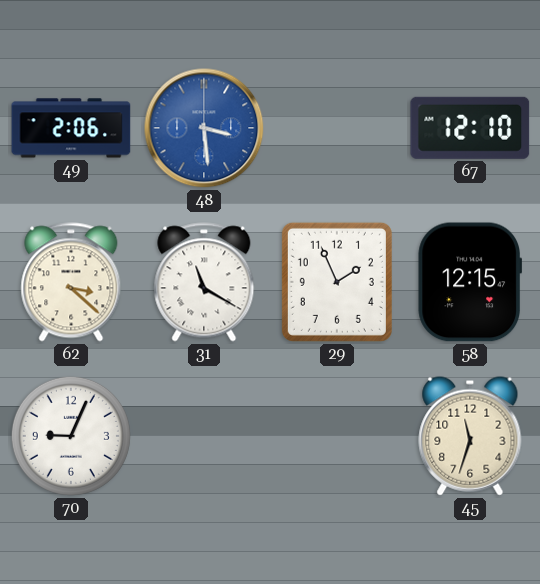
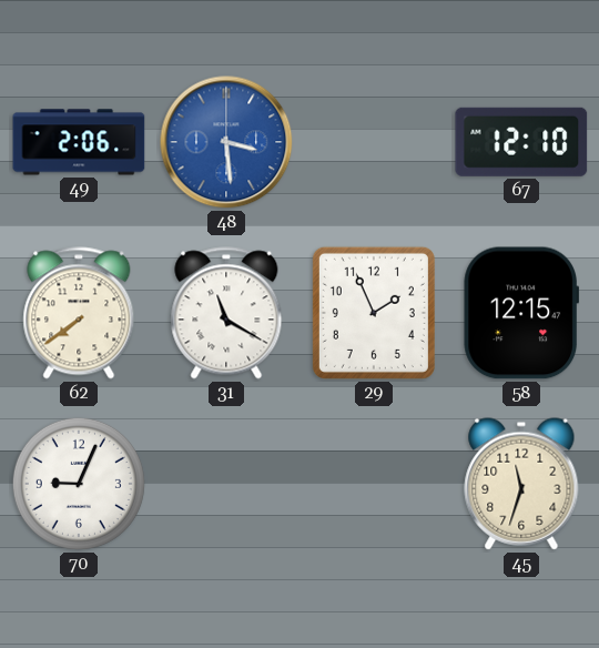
62: 3:22 -> 7:39 (79, 313)
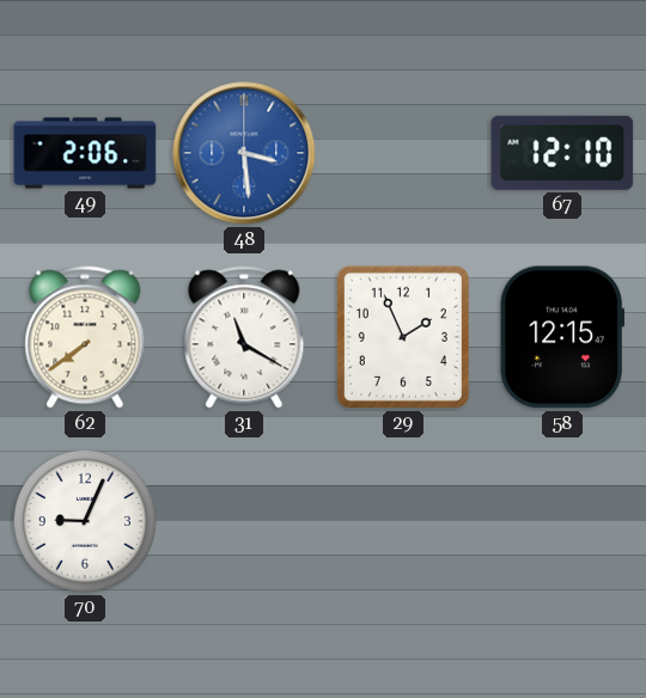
45: 11:33 -> none (521, 484)
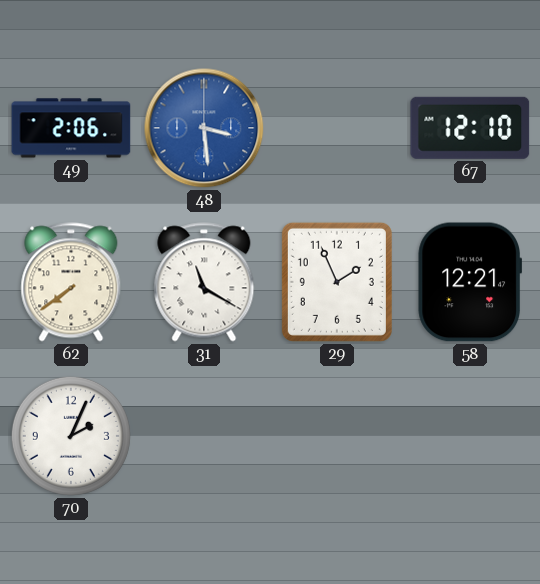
58: 12:15 -> 12:21 (469, 282)
70: 9:04 -> 2:04 (71, 436)
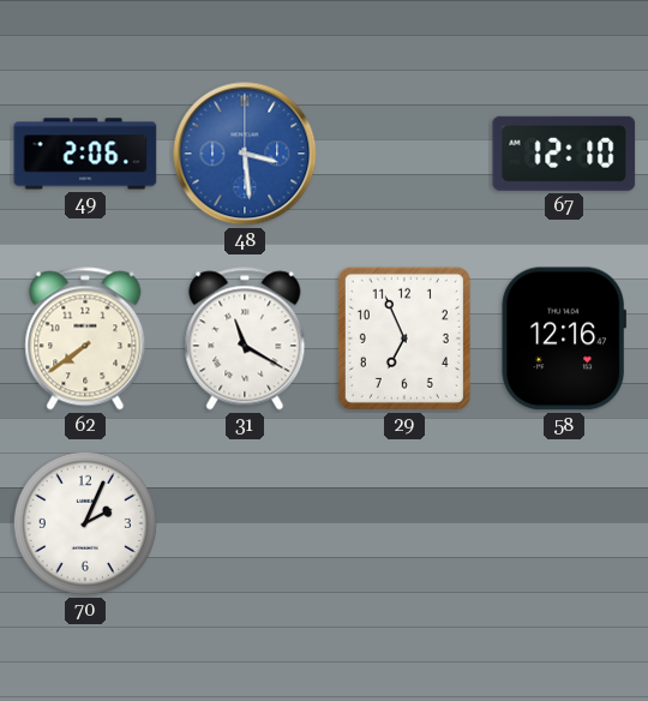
29: 1:56 -> 6:56 (404, 338)
58: 12:21 -> 12:16 (563, 338)
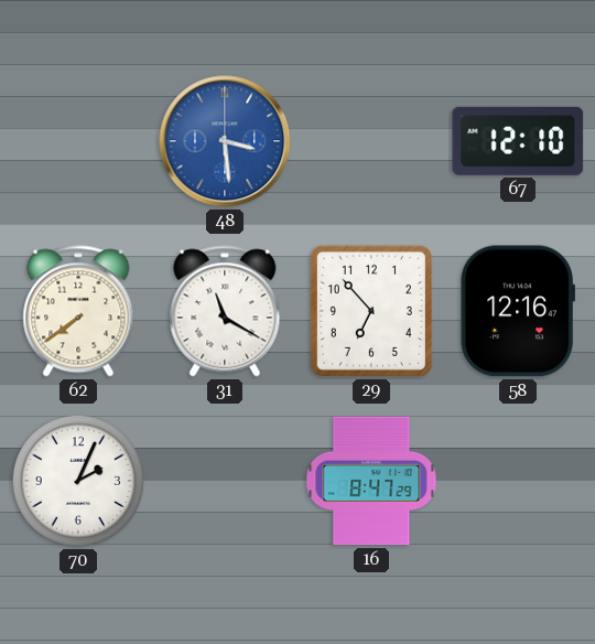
49: 2:06 -> none (85, 154)
29: 6:56 -> 6:53 (371, 311)
16: none -> 8:47 (371, 481)
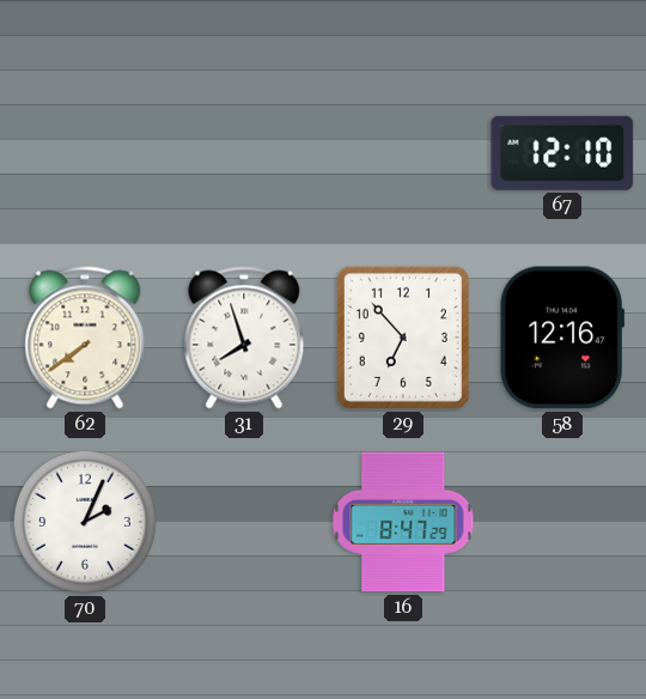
48: 3:29 -> none (225, 141)
31: 11:20 -> 7:57 (244, 338)
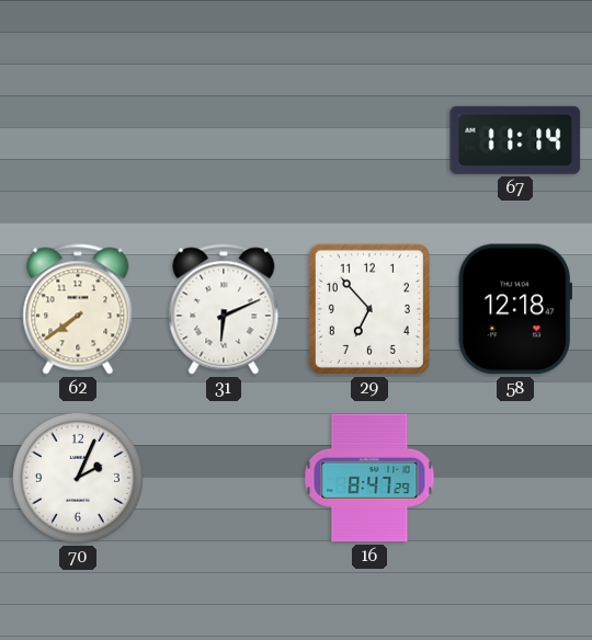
67: 12:10 -> 11:14 (515, 140)
31: 7:57 -> 6:11 (224, 309)
58: 12:16 -> 12:18 (514, 309)
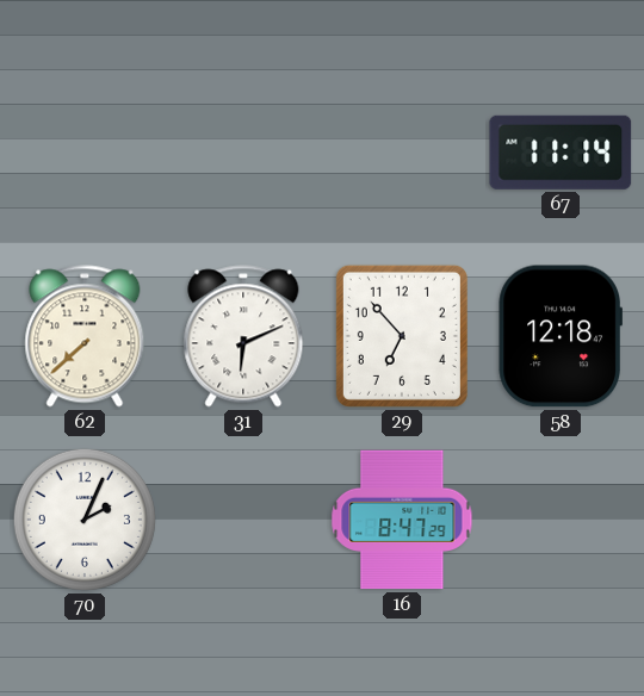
62: 7:39 -> 7:38 (85, 336)
